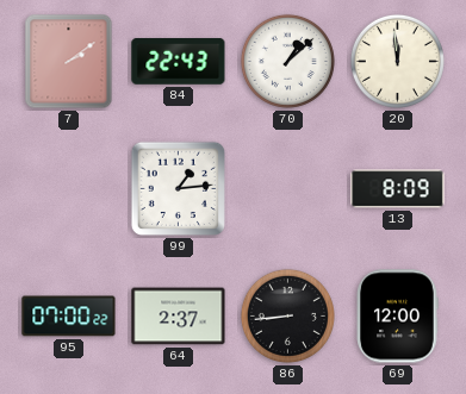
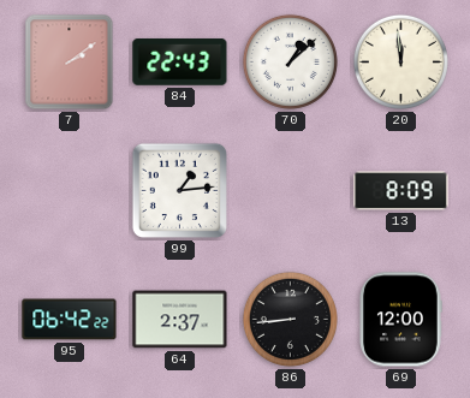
95: 07:00 -> 06:42 (70, 320)
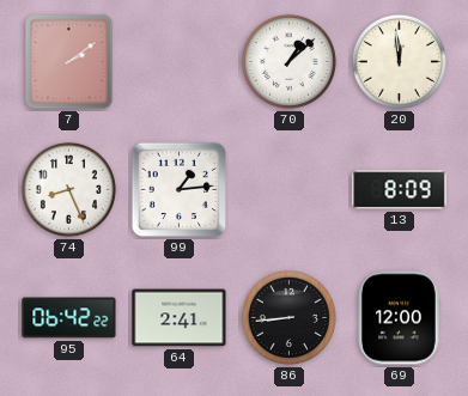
84: 22:43 -> none (180, 63)
74: none -> 8:26 (68, 189)
64: 2:37 -> 2:41 (180, 318)
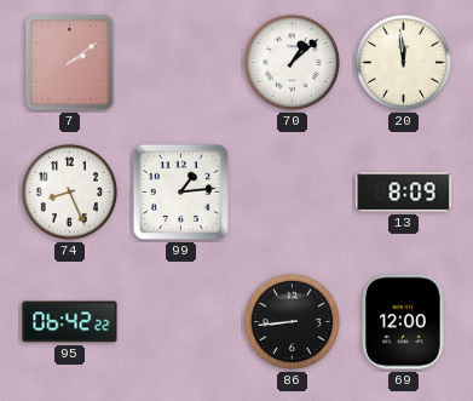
64: 2:41 -> none (180, 318)
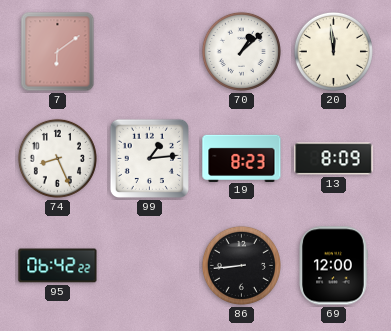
7: 2:09 -> 6:09 (58, 52)
19: none -> 8:23 (242, 158)
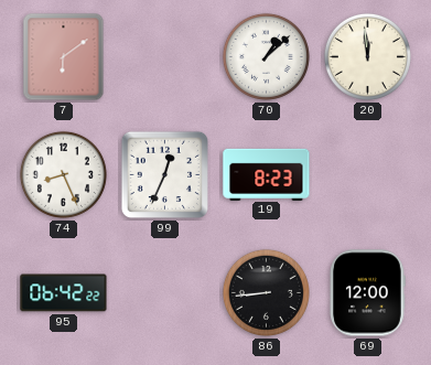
99: 1:14 -> 12:34 (164, 174)
13: 8:09 -> none (334, 159)
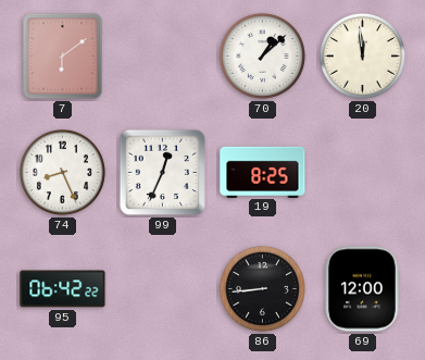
19: 8:23 -> 8:25 (263, 172)
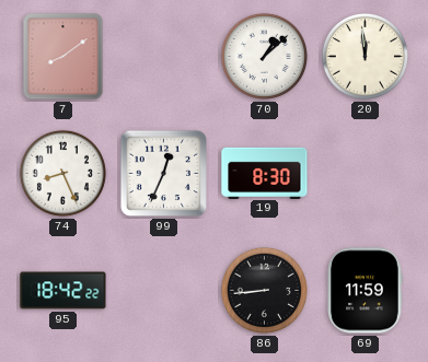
7: 6:09 -> 8:09 (63, 57)
19: 8:25 -> 8:30 (265, 173)
95: 06:42 -> 18:42 (63, 291)
69: 12:00 -> 11:59 (365, 291)
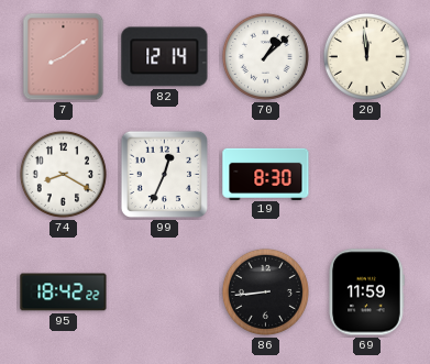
82: none -> 12:14 (165, 57)
74: 8:26 -> 8:20 (63, 174)
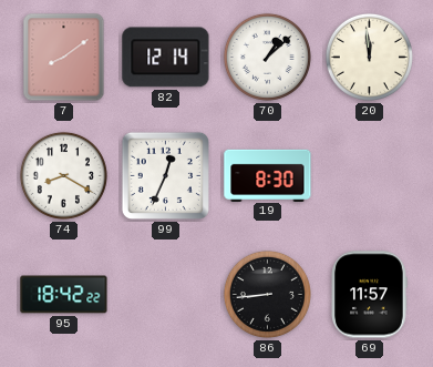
69: 11:59 -> 11:57 (369, 295)
